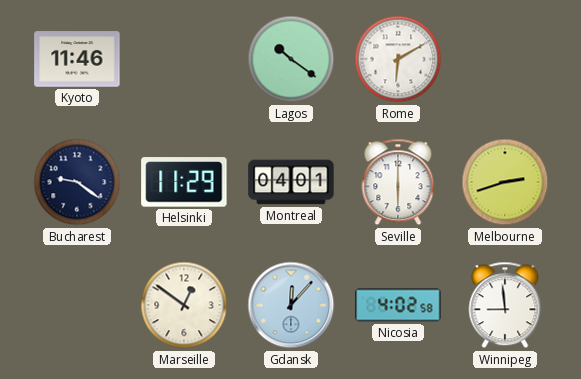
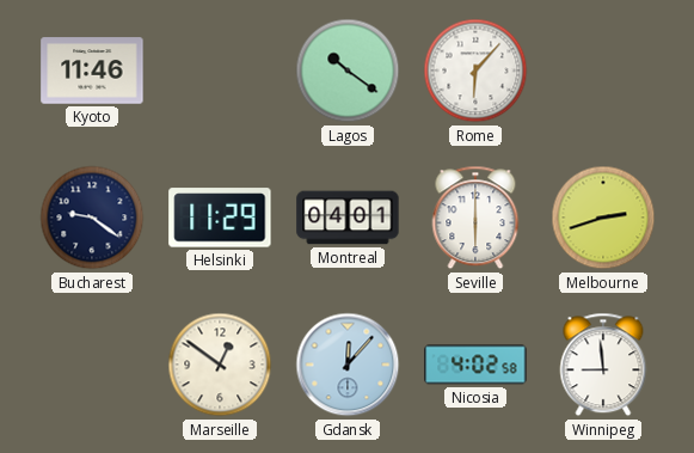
Rome: 6:10 -> 6:07 (475, 71)
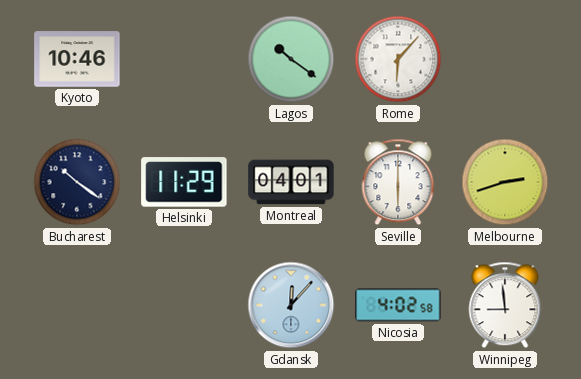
Kyoto: 11:46 -> 10:46 (77, 59)
Bucharest: 9:21 -> 10:21 (77, 182)
Marseille: 12:51 -> none (220, 365)
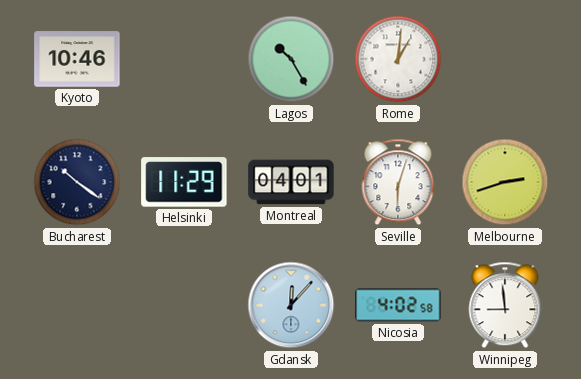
Lagos: 10:21 -> 10:25 (291, 59)
Rome: 6:07 -> 1:01 (398, 59)
Seville: 6:00 -> 6:03 (398, 182)
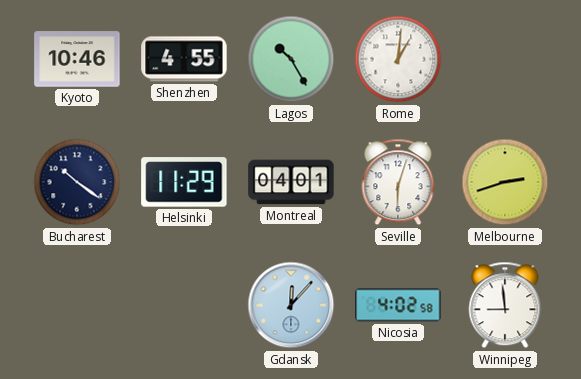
Shenzhen: none -> 4:55 (184, 59)
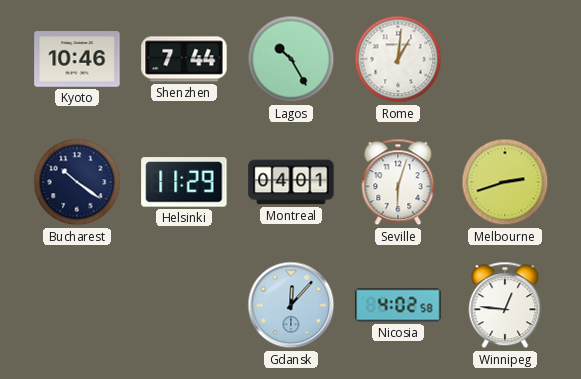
Shenzhen: 4:55 -> 7:44 (184, 59)
Winnipeg: 8:59 -> 12:46 (505, 305)
